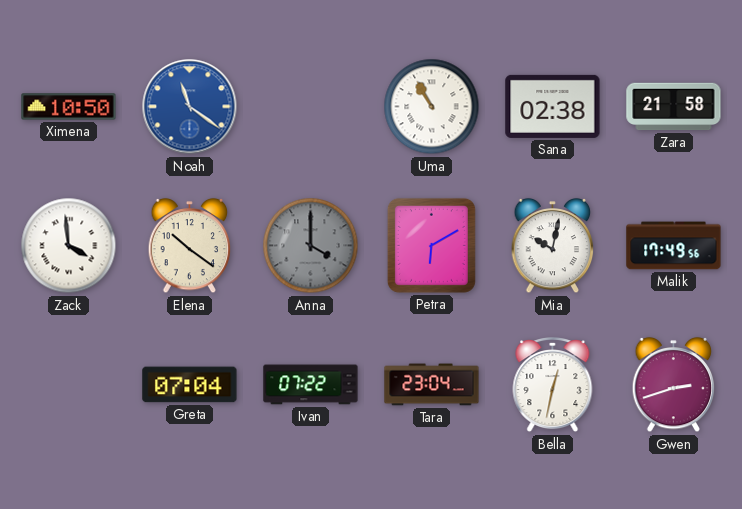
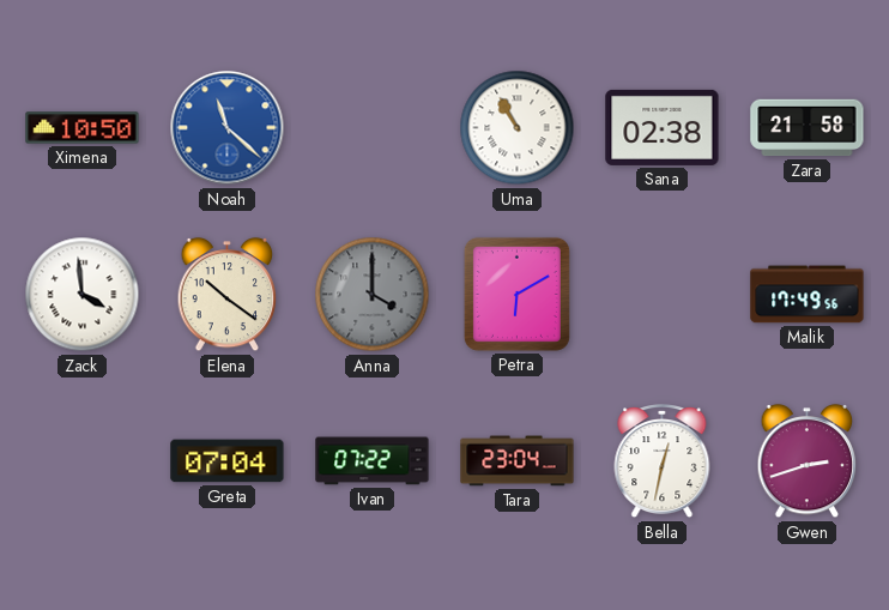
Noah: 11:21 -> 11:22 (228, 128)
Mia: 10:02 -> none (553, 246)
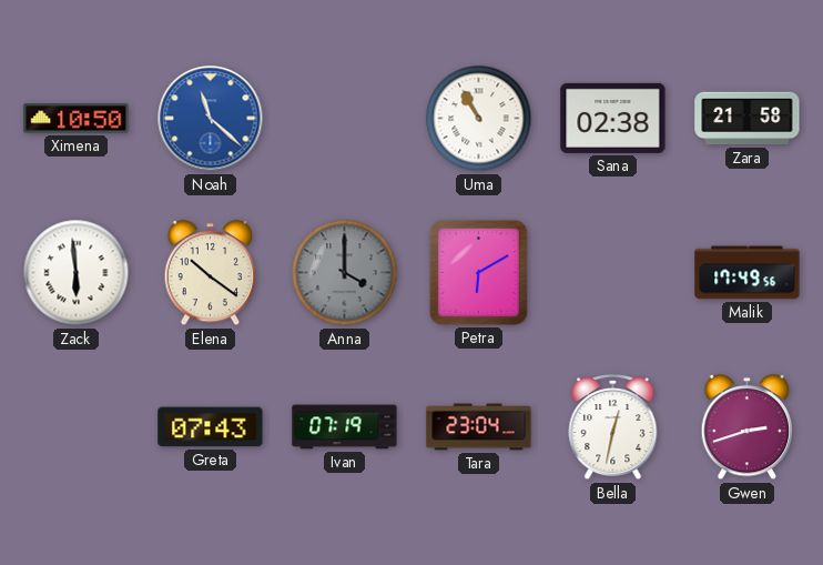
Zack: 3:59 -> 5:59 (77, 273)
Greta: 07:04 -> 07:43 (211, 427)
Ivan: 07:22 -> 07:19 (345, 427)
